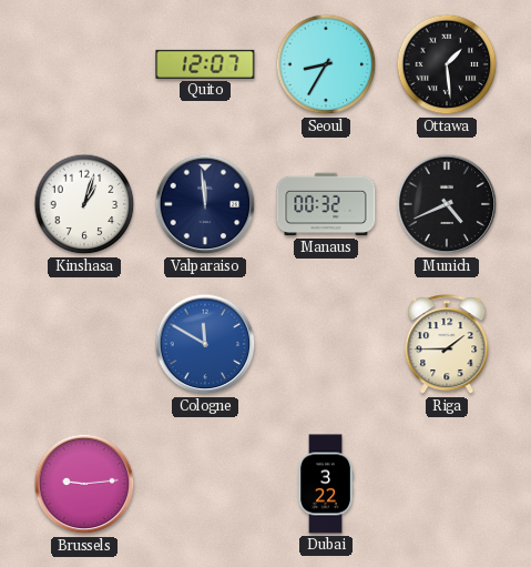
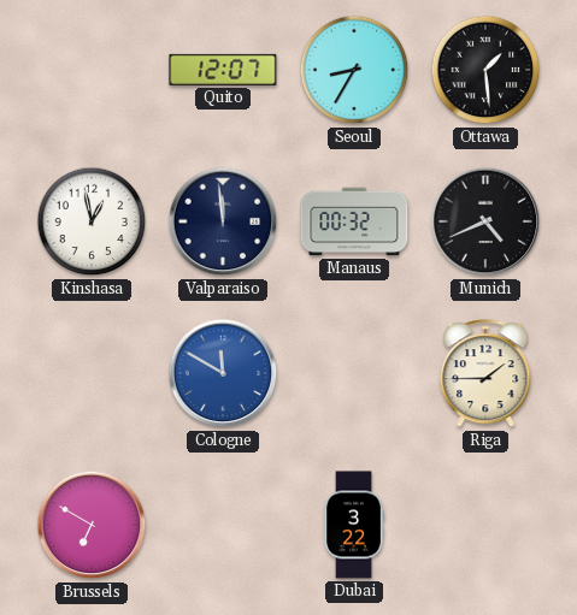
Kinshasa: 1:03 -> 12:58 (92, 221)
Brussels: 9:14 -> 6:50 (92, 525)
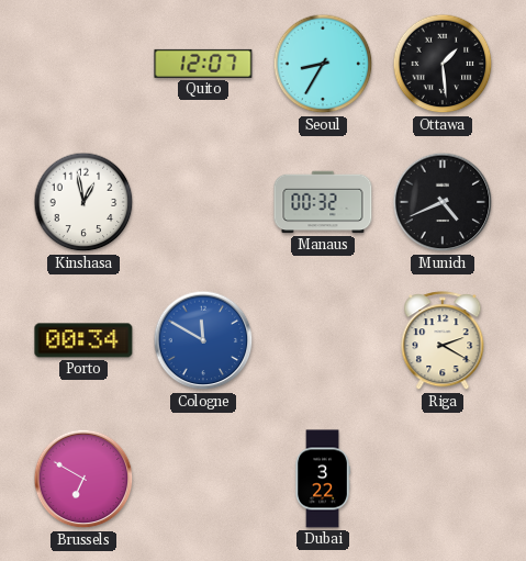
Valparaiso: 11:59 -> none (223, 221)
Porto: none -> 00:34 (83, 340)
Riga: 1:45 -> 2:20 (443, 341)
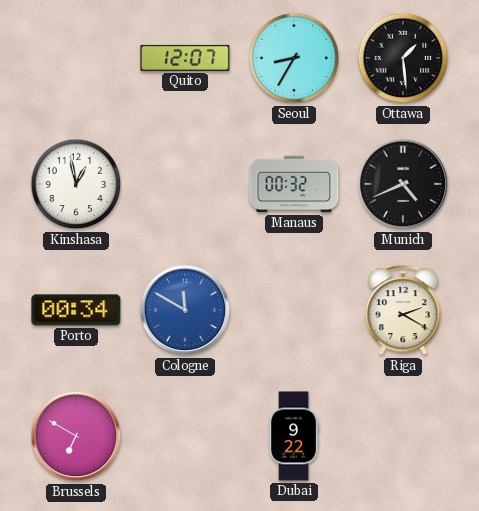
Dubai: 3:22 -> 9:22 (294, 436)
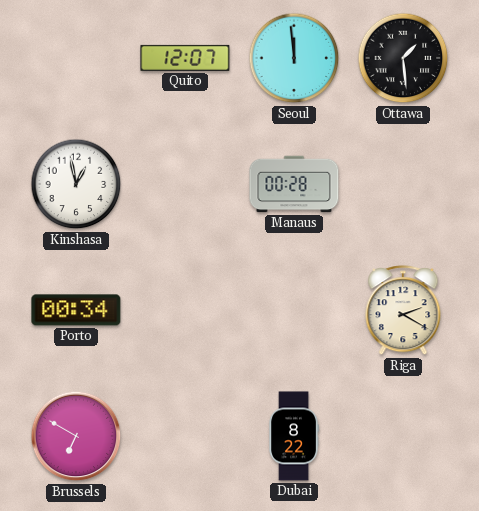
Seoul: 8:35 -> 11:59 (294, 58)
Manaus: 00:32 -> 00:28 (294, 184)
Munich: 4:41 -> none (403, 184)
Cologne: 11:50 -> none (185, 310)
Dubai: 9:22 -> 8:22 (294, 436)
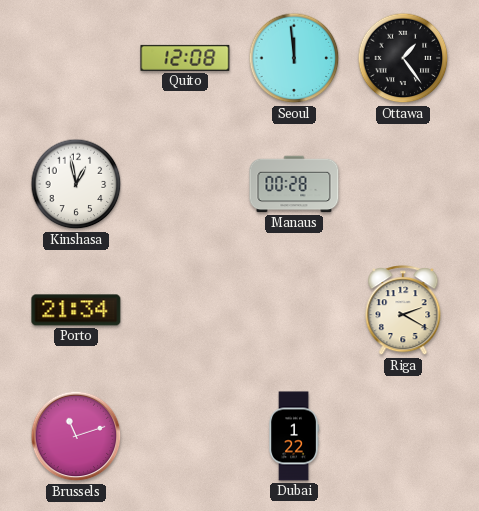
Quito: 12:07 -> 12:08 (185, 58)
Ottawa: 1:29 -> 1:24 (403, 58)
Porto: 00:34 -> 21:34 (76, 310)
Brussels: 6:50 -> 11:12 (76, 436)
Dubai: 8:22 -> 1:22 (294, 436)
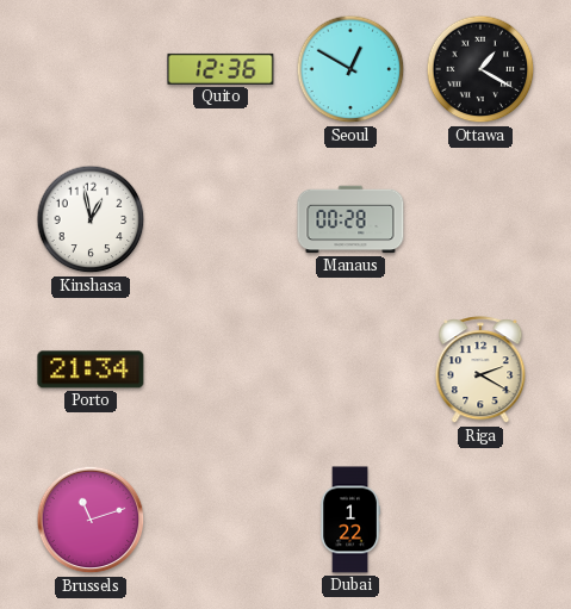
Quito: 12:08 -> 12:36 (221, 69)
Seoul: 11:59 -> 12:50 (350, 69)
Ottawa: 1:24 -> 1:20 (480, 69)
